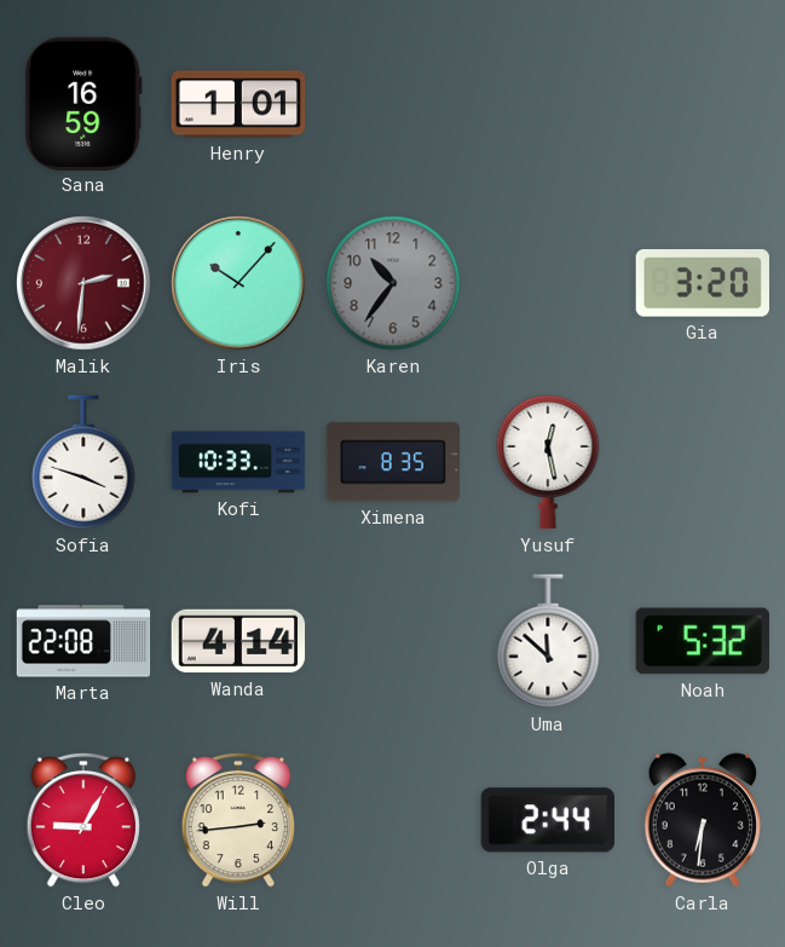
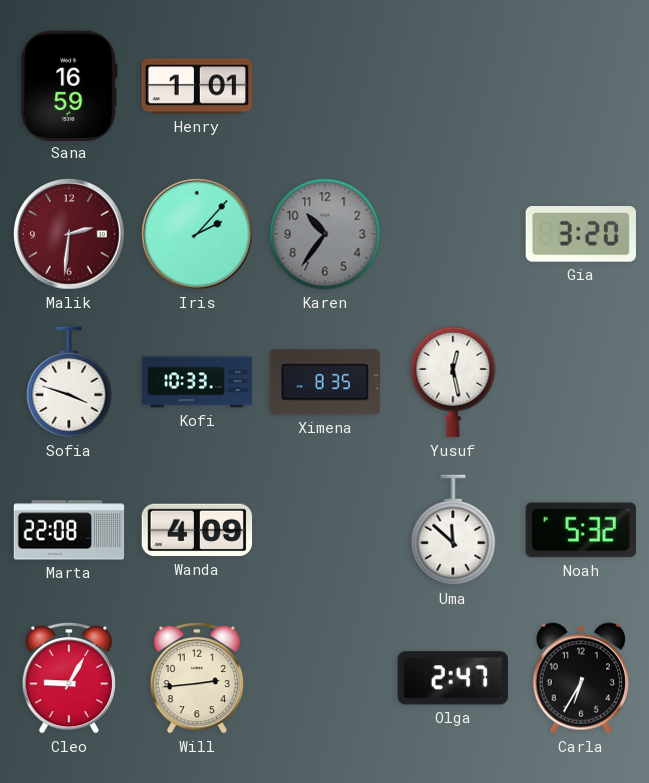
Iris: 10:07 -> 2:07 (197, 234)
Wanda: 4:14 -> 4:09 (197, 530)
Olga: 2:44 -> 2:47 (453, 678)
Carla: 6:31 -> 6:35 (580, 678)
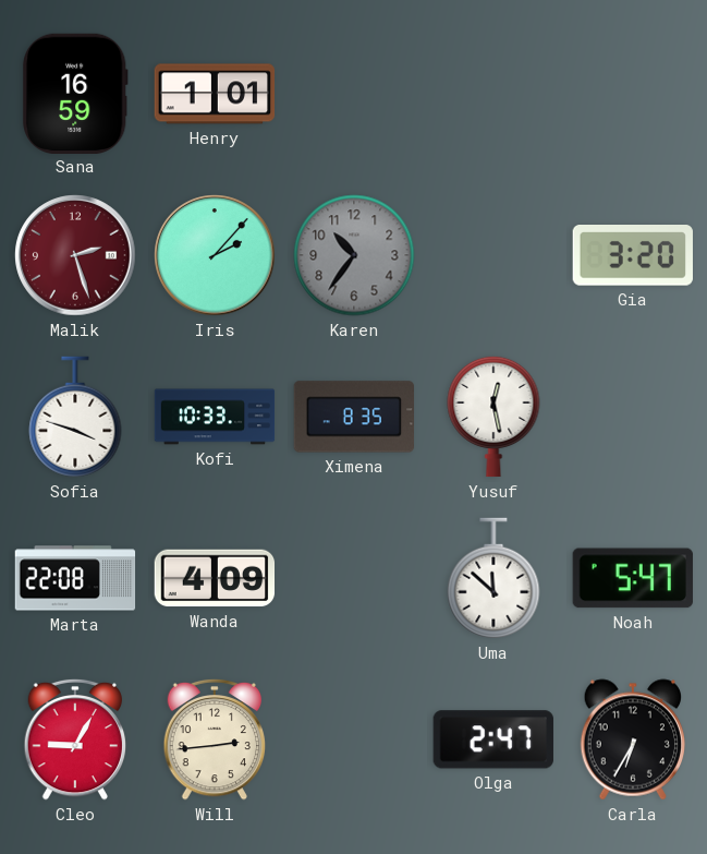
Malik: 2:31 -> 2:27 (75, 255)
Noah: 5:32 -> 5:47 (633, 578)
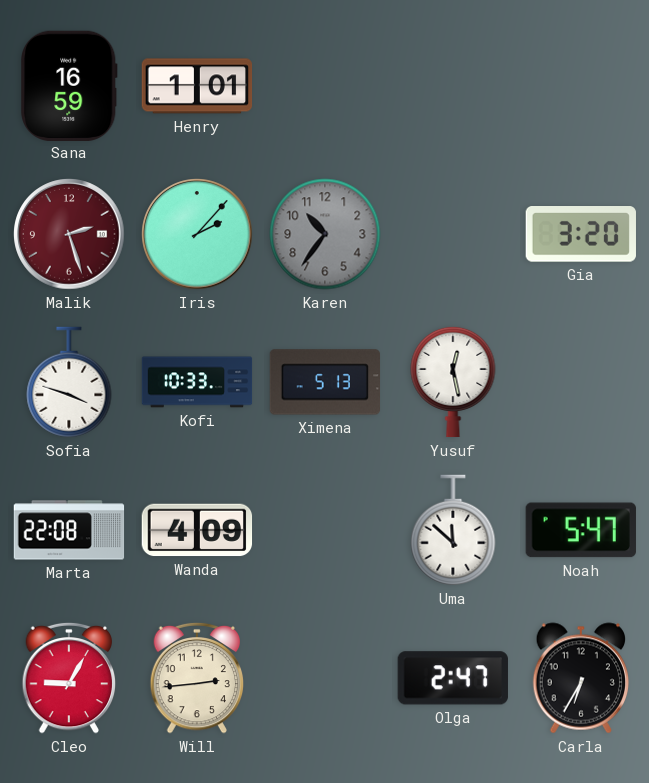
Ximena: 8:35 -> 5:13 (325, 382)
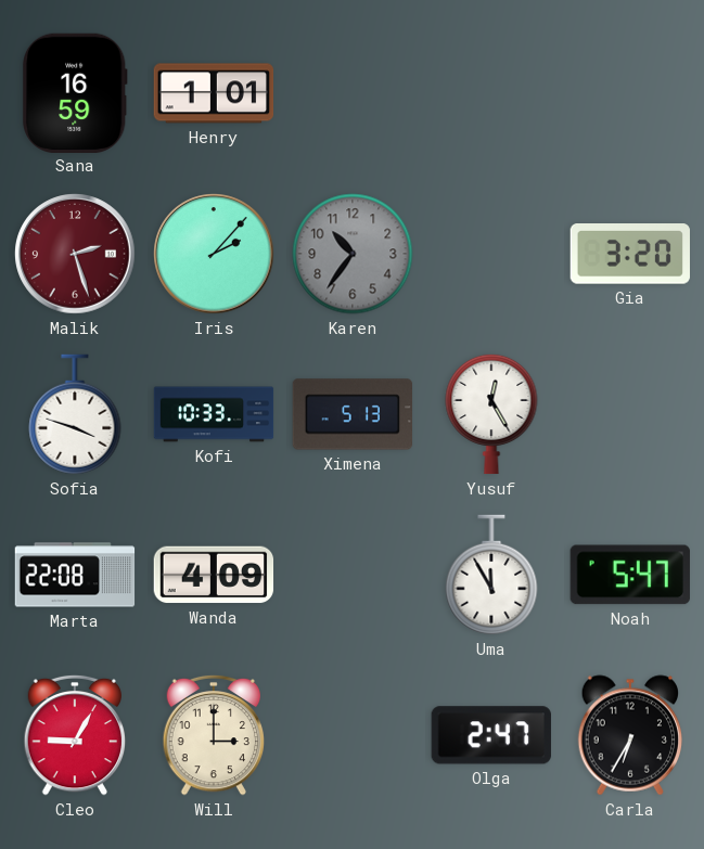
Yusuf: 12:28 -> 12:25 (491, 414)
Uma: 11:52 -> 11:55 (491, 575)
Will: 2:44 -> 3:00 (214, 735)
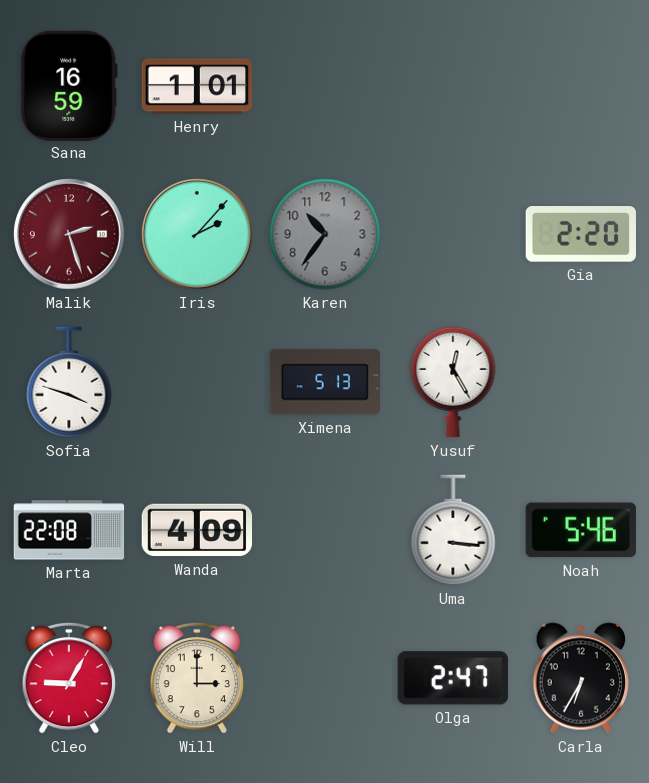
Gia: 3:20 -> 2:20 (581, 235)
Kofi: 10:33 -> none (214, 414)
Uma: 11:55 -> 3:16 (453, 530)
Noah: 5:47 -> 5:46 (581, 530)
